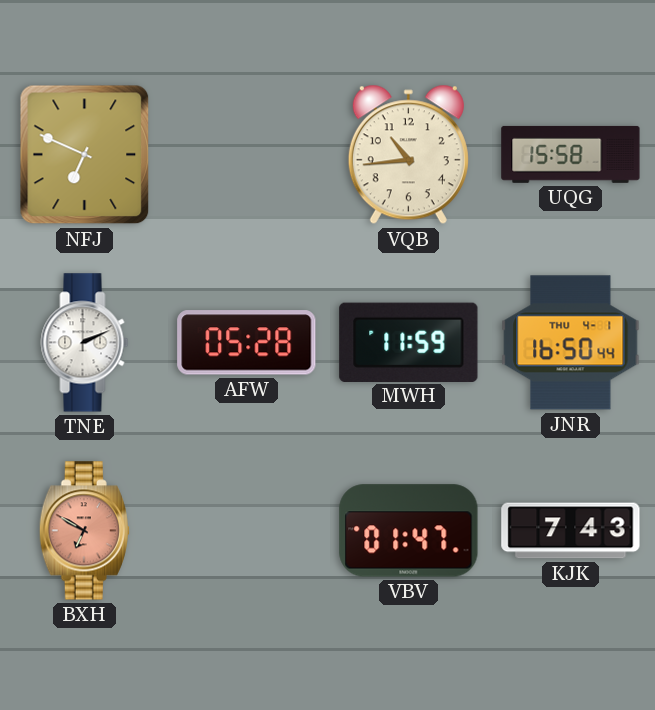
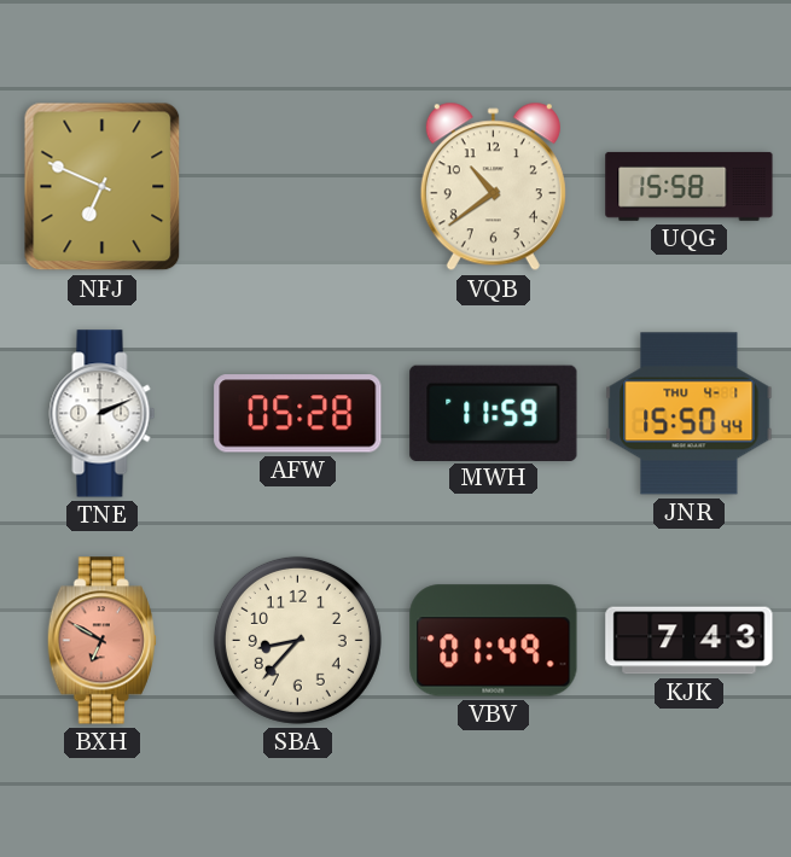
VQB: 10:44 -> 10:39 (493, 187)
JNR: 16:50 -> 15:50 (690, 414)
SBA: none -> 8:37 (297, 640)
VBV: 01:47 -> 01:49 (494, 641)
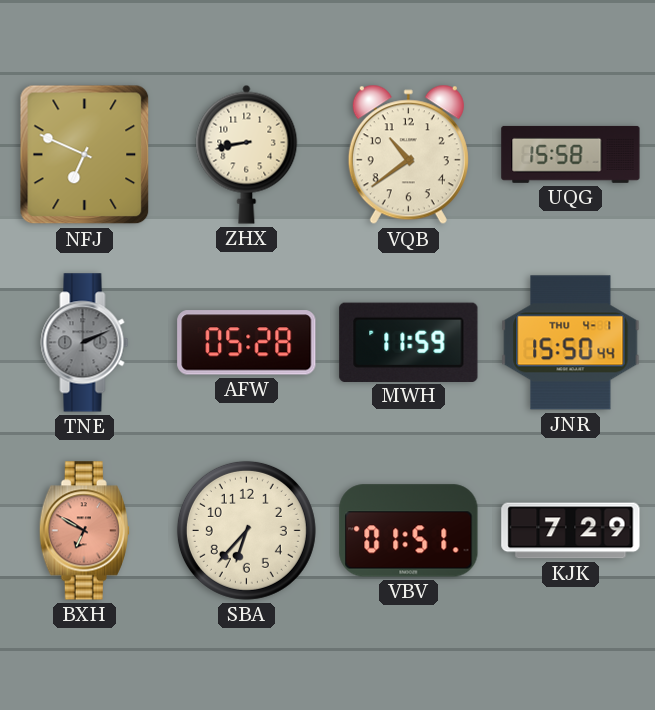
ZHX: none -> 8:43 (247, 154)
TNE dial: white -> grey (85, 343)
SBA: 8:37 -> 6:37 (246, 530)
VBV: 01:49 -> 01:51 (409, 531)
KJK: 7:43 -> 7:29 (571, 531)
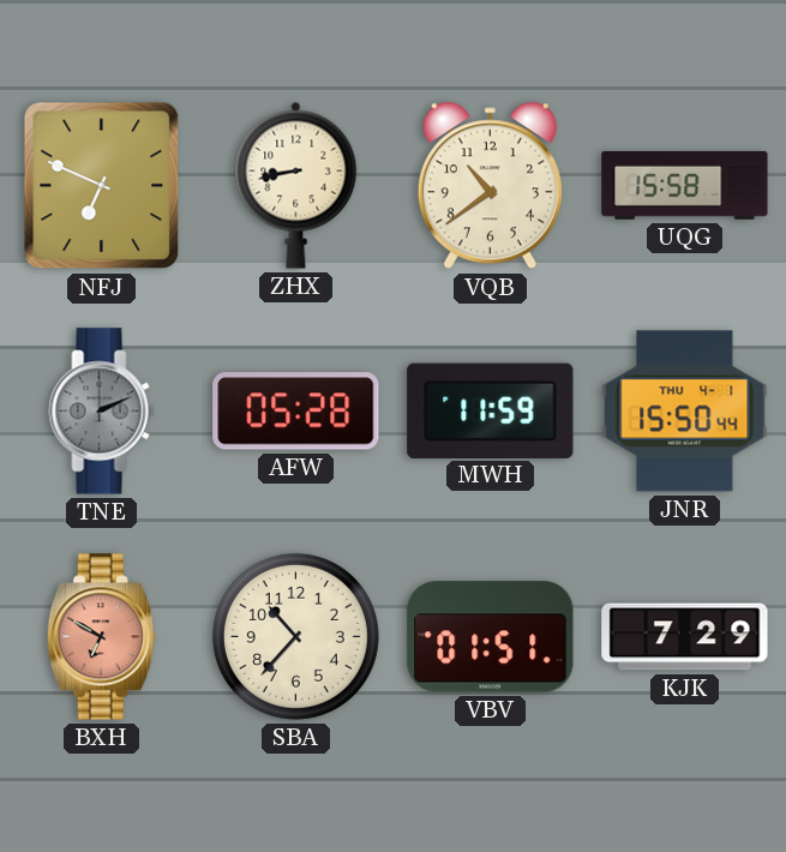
SBA: 6:37 -> 10:37 (295, 636)
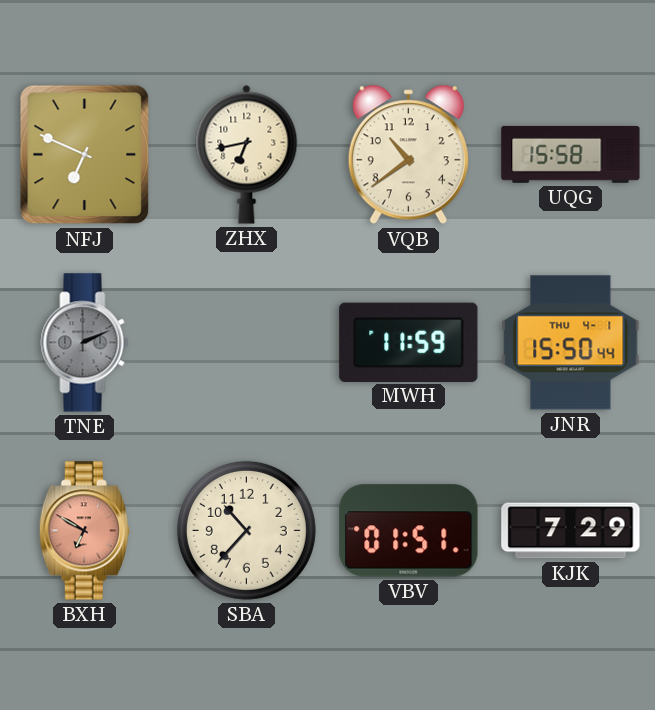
ZHX: 8:43 -> 6:43 (247, 154)
AFW: 05:28 -> none (296, 412)
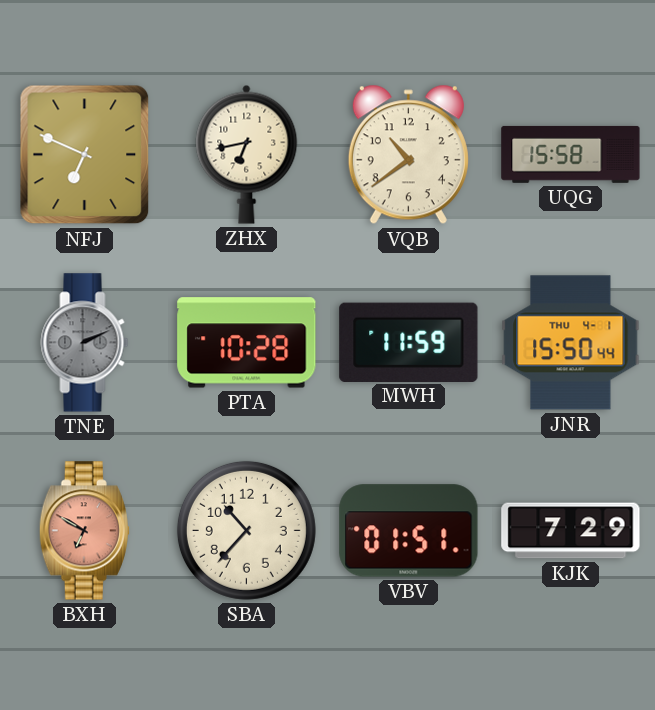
PTA: none -> 10:28 (247, 343)
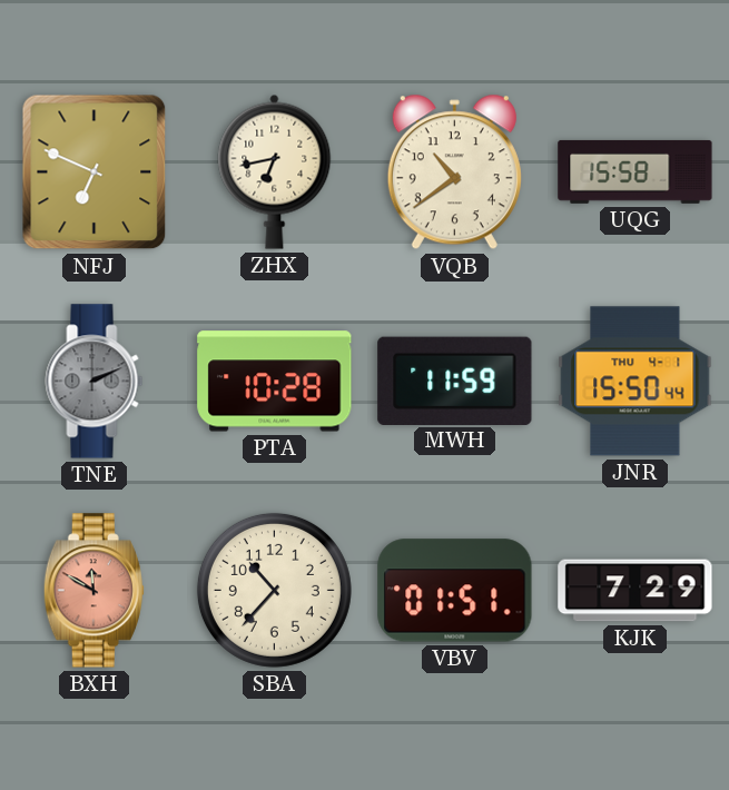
BXH: 6:50 -> 11:50 (93, 591)
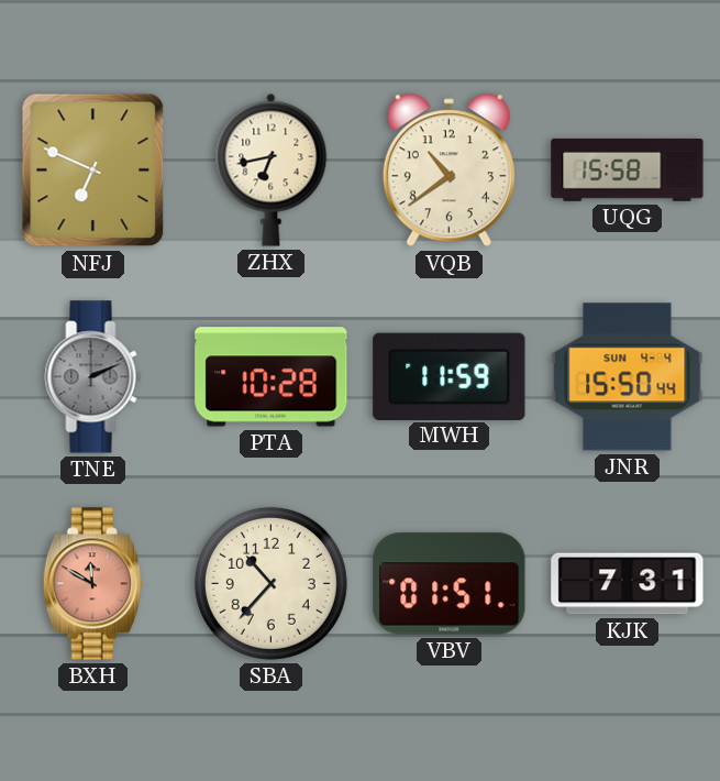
JNR date: THU 4-1 -> SUN 4-4 (628, 377)
KJK: 7:29 -> 7:31 (628, 584)
